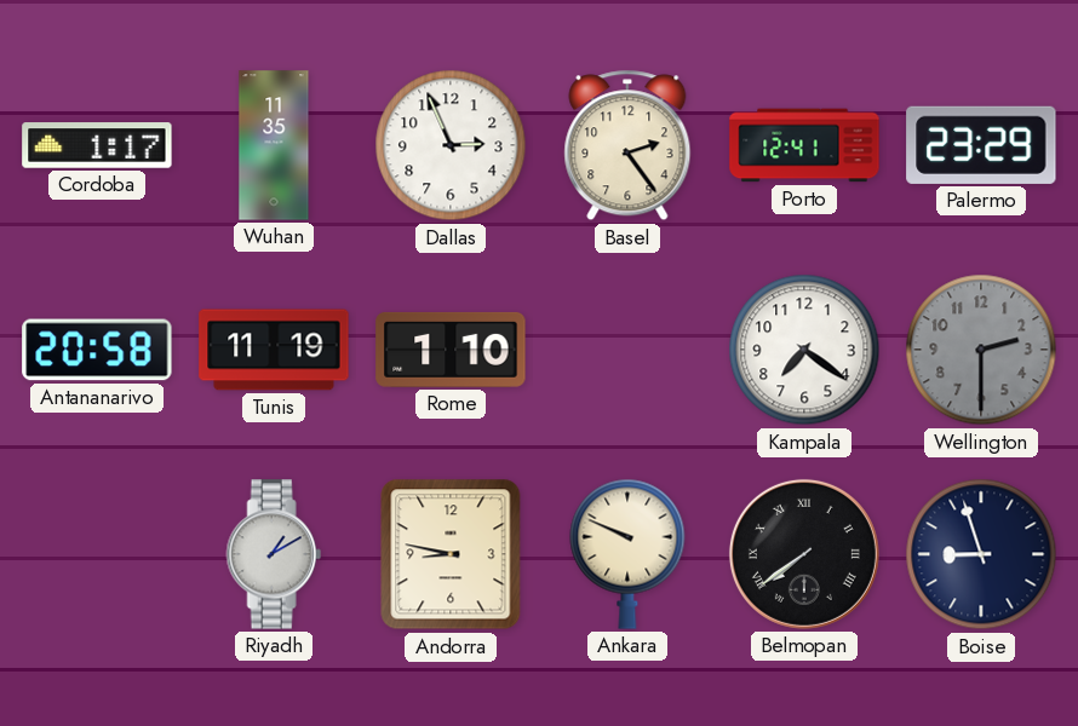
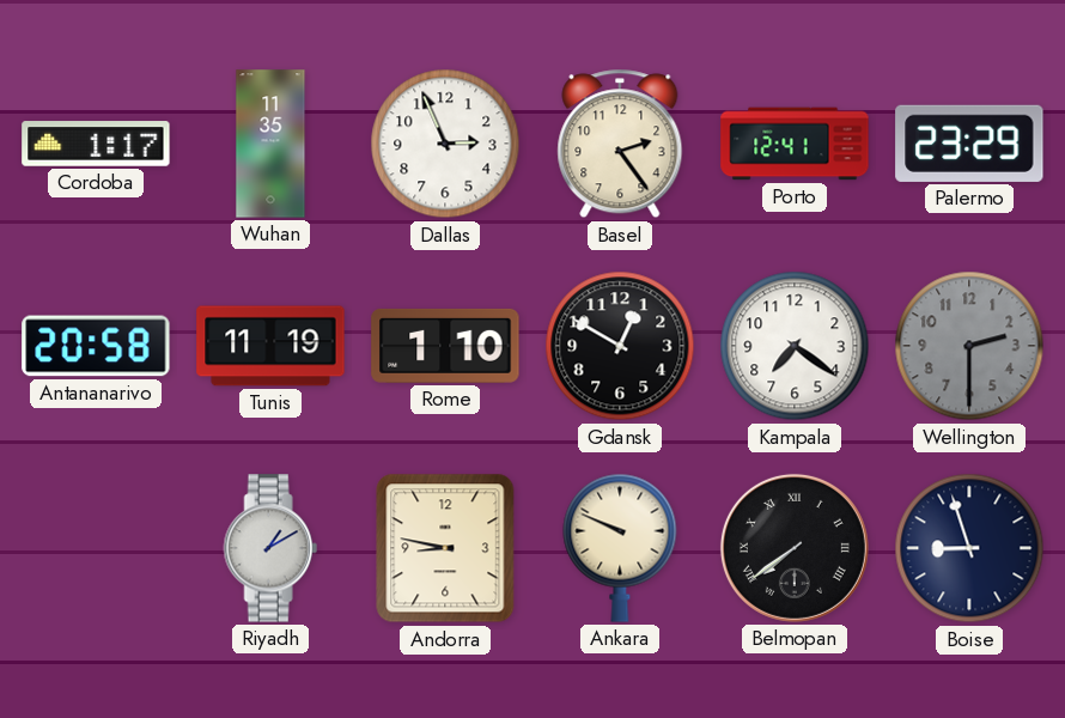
Gdansk: none -> 12:50 (620, 346)
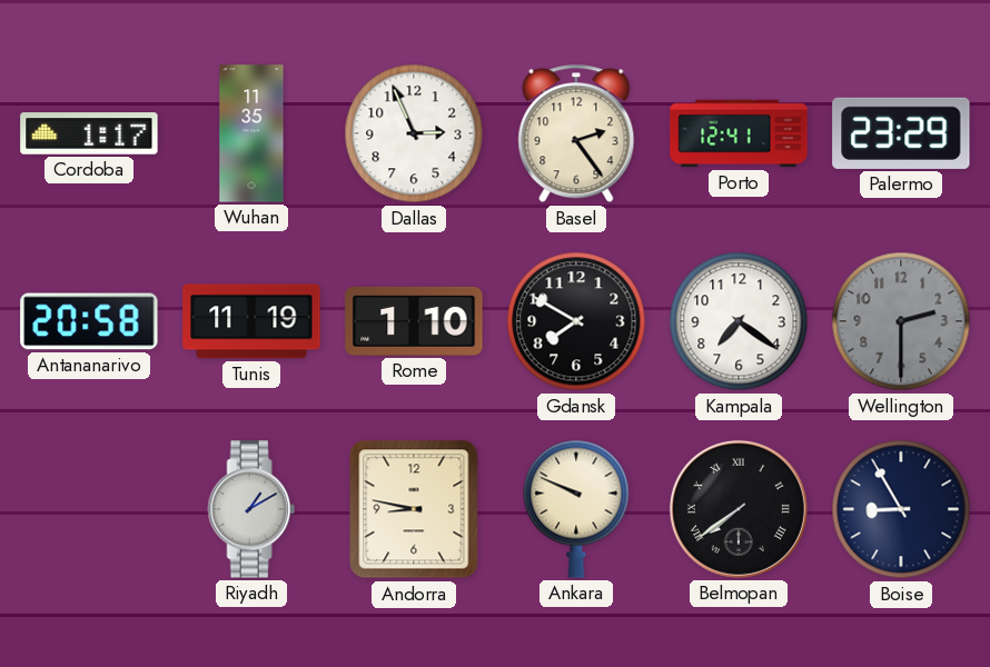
Gdansk: 12:50 -> 7:50 (576, 321)
Boise: 8:57 -> 8:55 (901, 509)
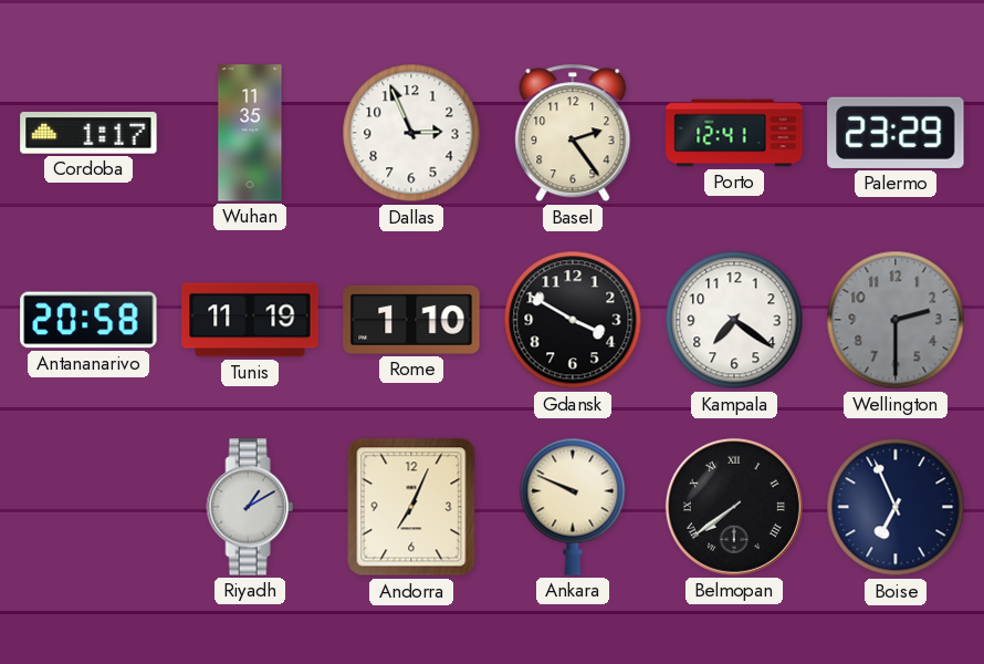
Gdansk: 7:50 -> 3:50 (573, 320)
Andorra: 8:47 -> 7:04 (411, 507)
Boise: 8:55 -> 6:56 (896, 507)
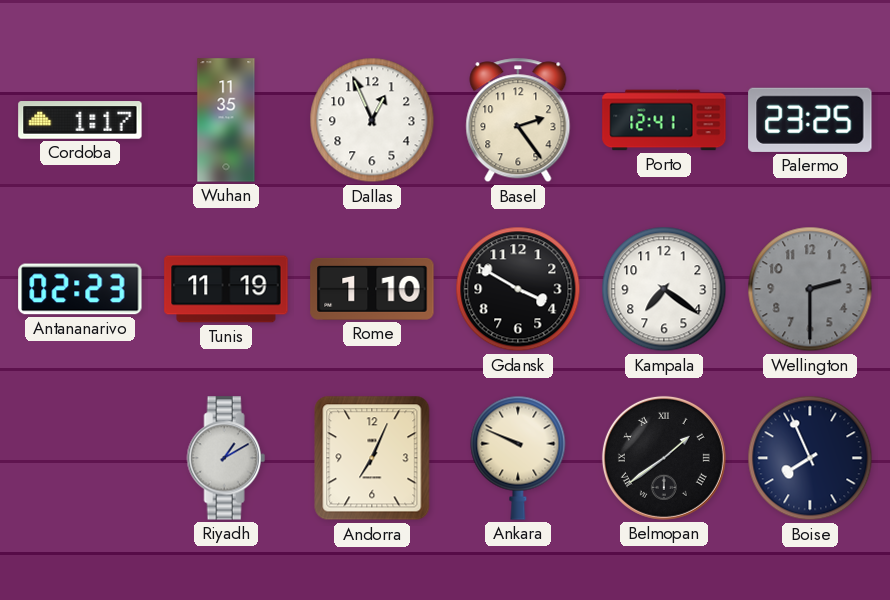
Dallas: 2:56 -> 12:56 (372, 120)
Palermo: 23:29 -> 23:25 (810, 120)
Antananarivo: 20:58 -> 02:23 (80, 289)
Belmopan: 7:39 -> 1:39 (664, 458)
Boise: 6:56 -> 7:56 (810, 458)
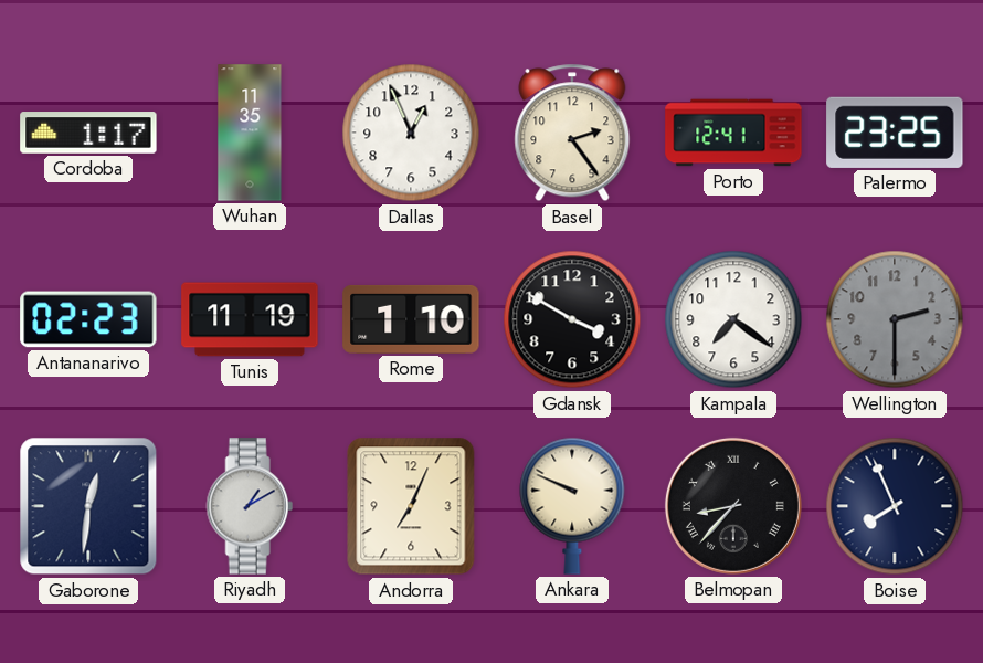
Gaborone: none -> 12:31 (88, 506)
Belmopan: 1:39 -> 8:37 (733, 506)
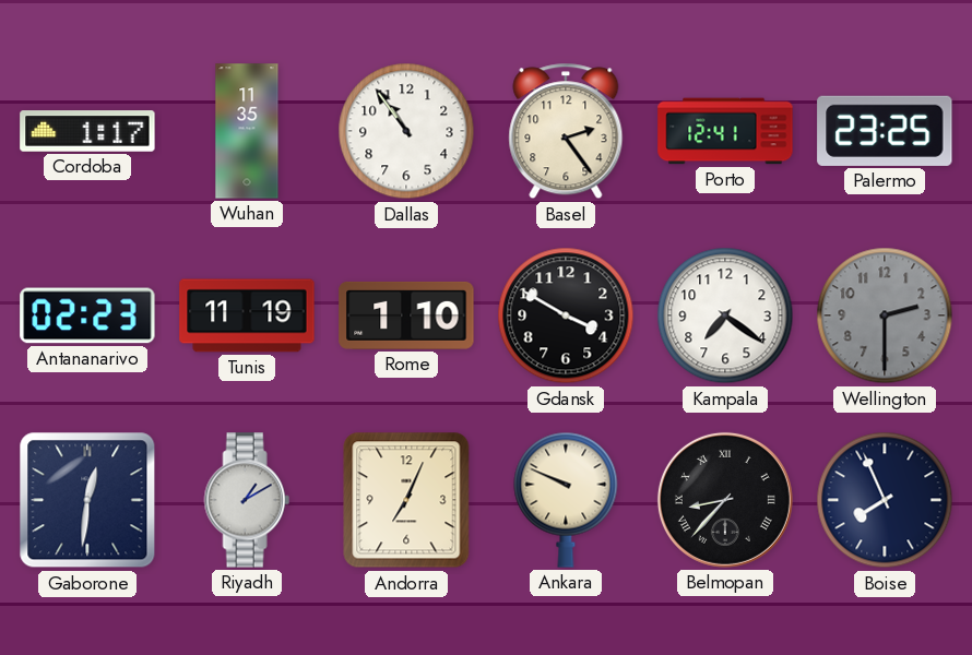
Dallas: 12:56 -> 10:54 (406, 131)
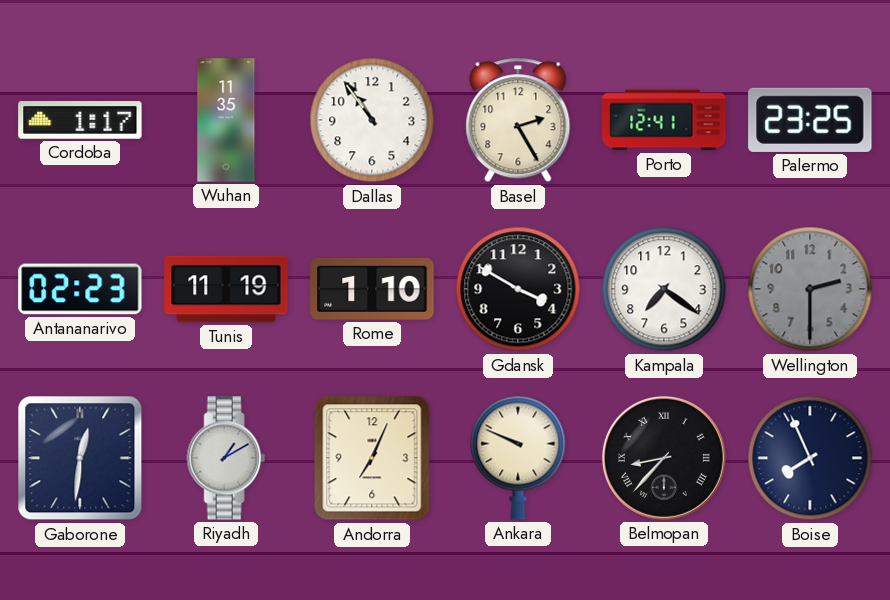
Basel: 2:24 -> 2:25 (518, 120)
